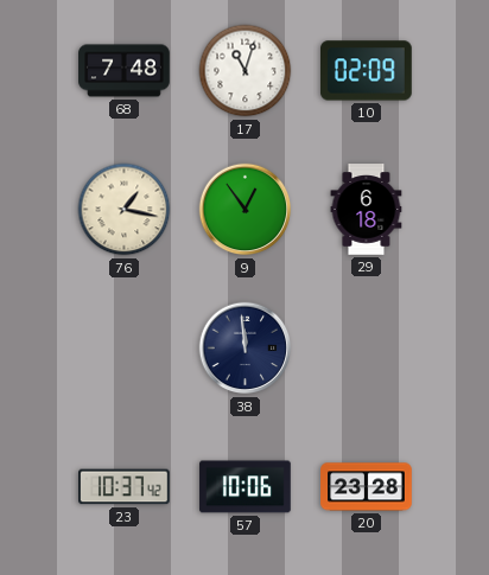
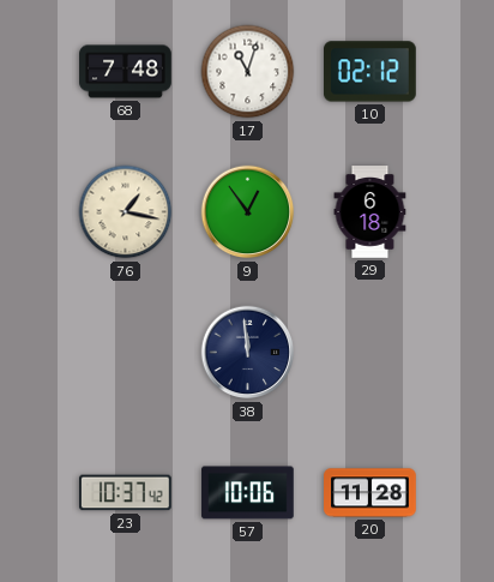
10: 02:09 -> 02:12 (370, 72)
20: 23:28 -> 11:28 (370, 493)
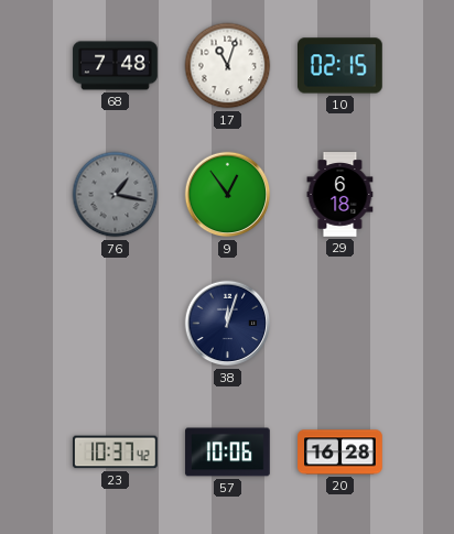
10: 02:12 -> 02:15 (340, 66)
76 dial: cream -> grey (116, 195)
38: 11:59 -> 12:03 (228, 324)
20: 11:28 -> 16:28 (340, 453)
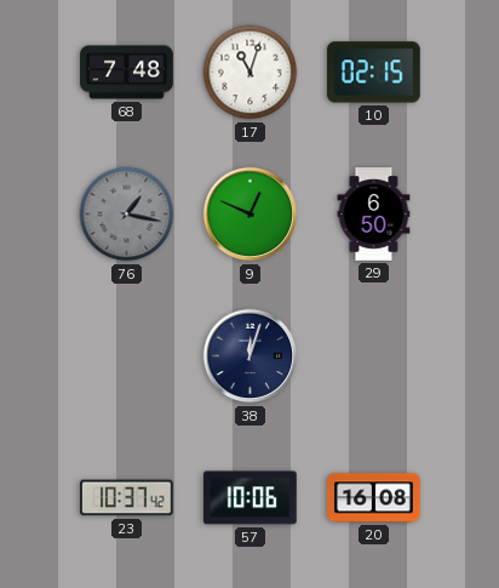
9: 12:54 -> 12:49 (251, 215)
29: 6:18 -> 6:50 (374, 215)
20: 16:28 -> 16:08 (374, 498)
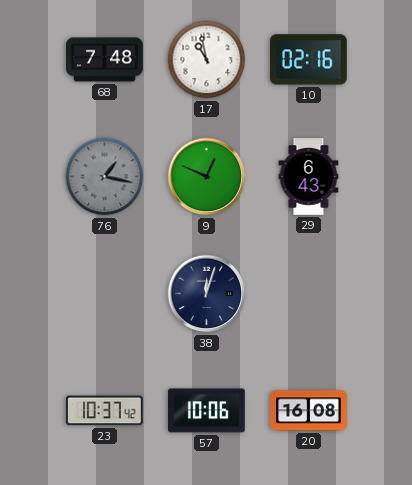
17: 11:03 -> 10:58 (207, 60)
10: 02:15 -> 02:16 (309, 60)
29: 6:50 -> 6:43 (309, 177)
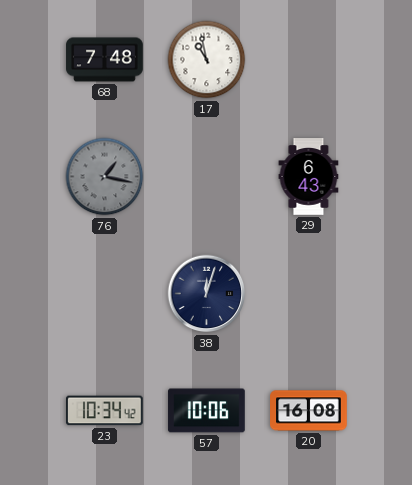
10: 02:16 -> none (309, 60)
9: 12:49 -> none (207, 177)
23: 10:37 -> 10:34 (105, 411)
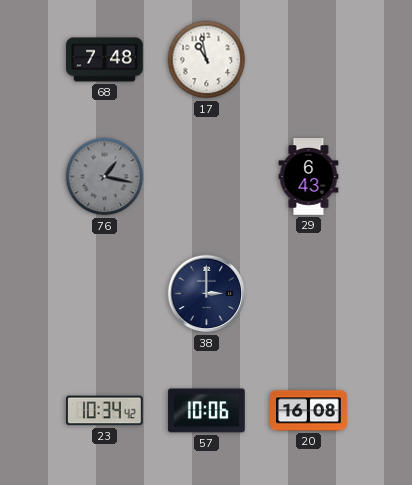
38: 12:03 -> 3:00 (207, 294)
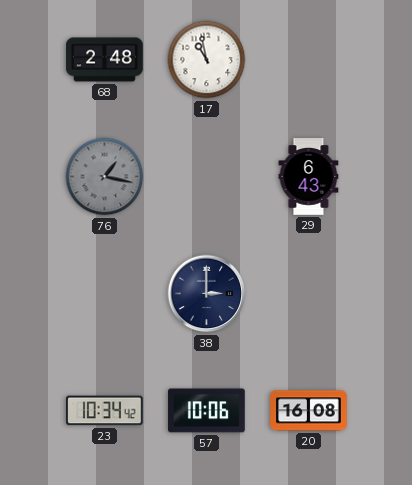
68: 7:48 -> 2:48 (105, 60)
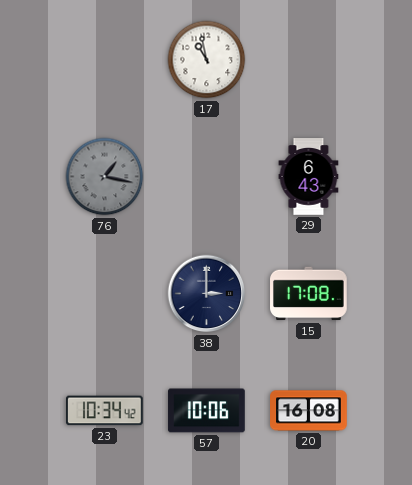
68: 2:48 -> none (105, 60)
15: none -> 17:08 (309, 294)
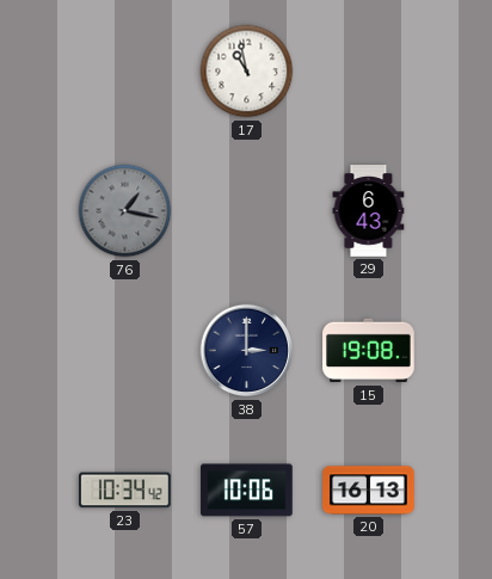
15: 17:08 -> 19:08 (369, 351)
20: 16:08 -> 16:13 (369, 491)
